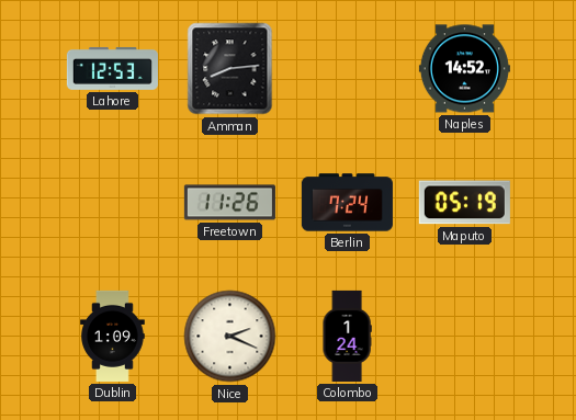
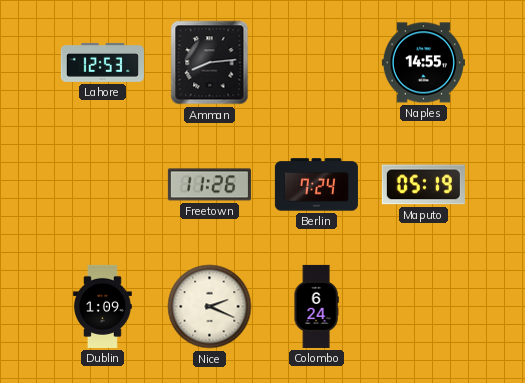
Naples: 14:52 -> 14:55 (423, 63)
Colombo: 1:24 -> 6:24 (316, 306)
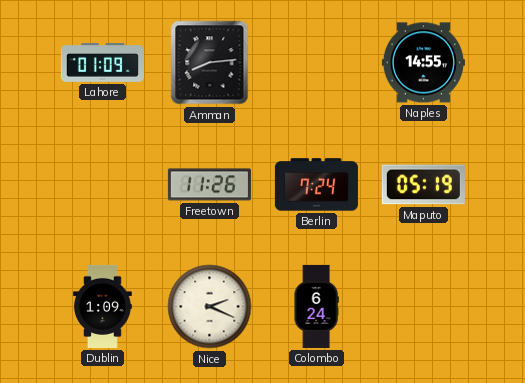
Lahore: 12:53 -> 01:09 (102, 62)
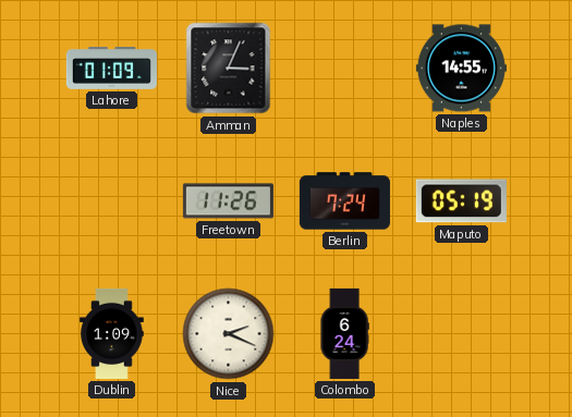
Amman: 8:14 -> 3:04 (229, 69)
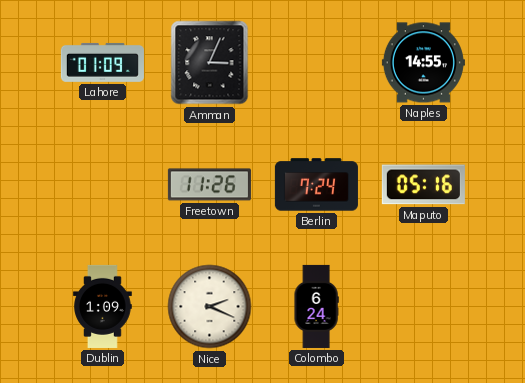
Maputo: 05:19 -> 05:16 (423, 185)
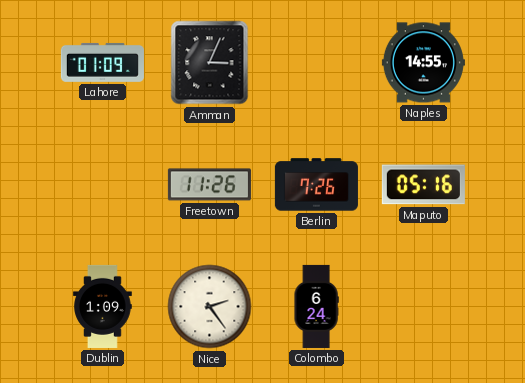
Berlin: 7:24 -> 7:26 (316, 185)
Nice: 2:19 -> 2:24 (210, 307)
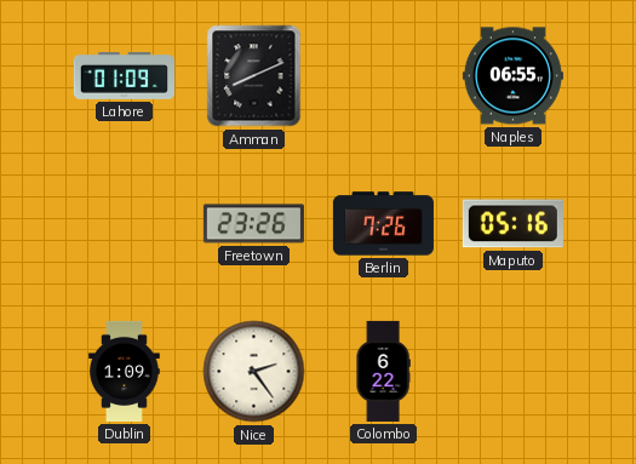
Amman: 3:04 -> 8:11 (254, 76)
Naples: 14:55 -> 06:55 (512, 76)
Freetown: 11:26 -> 23:26 (253, 224)
Colombo: 6:24 -> 6:22 (383, 371)
